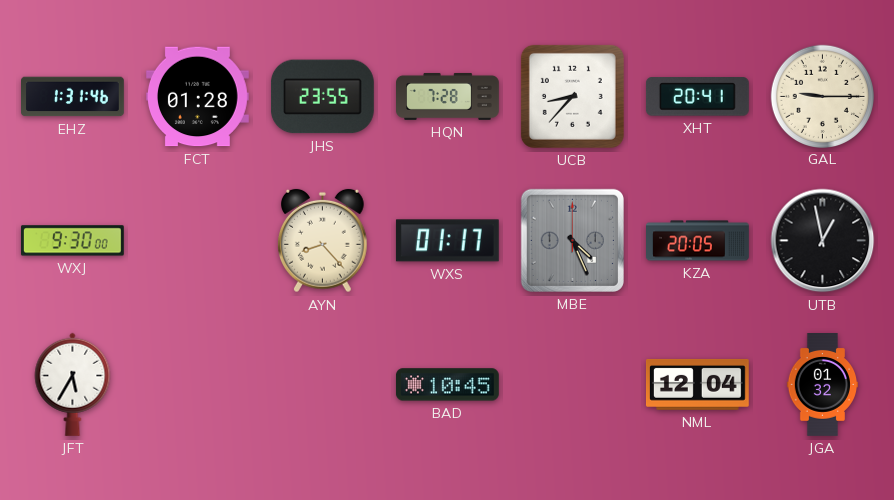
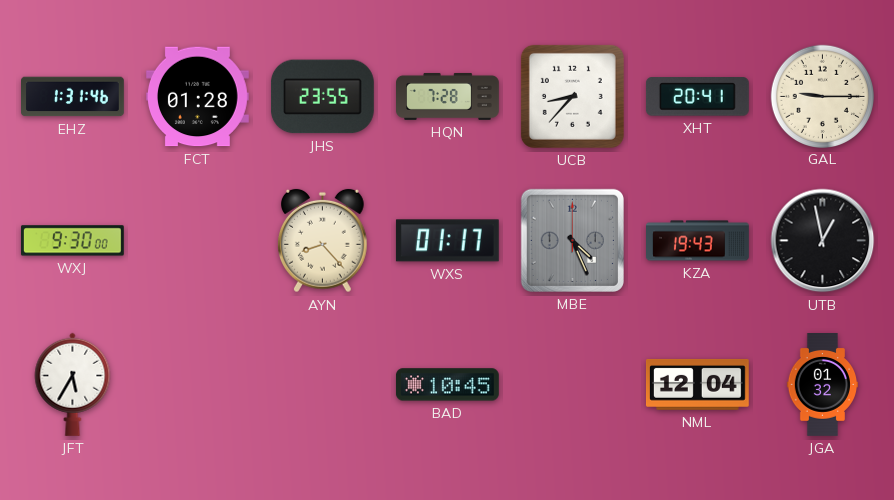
KZA: 20:05 -> 19:43 (698, 241)
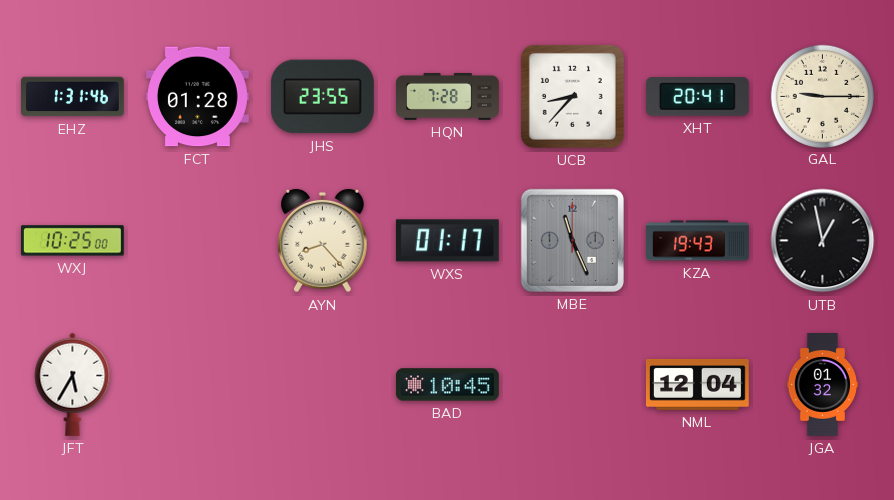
WXJ: 9:30 -> 10:25 (72, 241)
MBE: 4:26 -> 11:26 (572, 240)
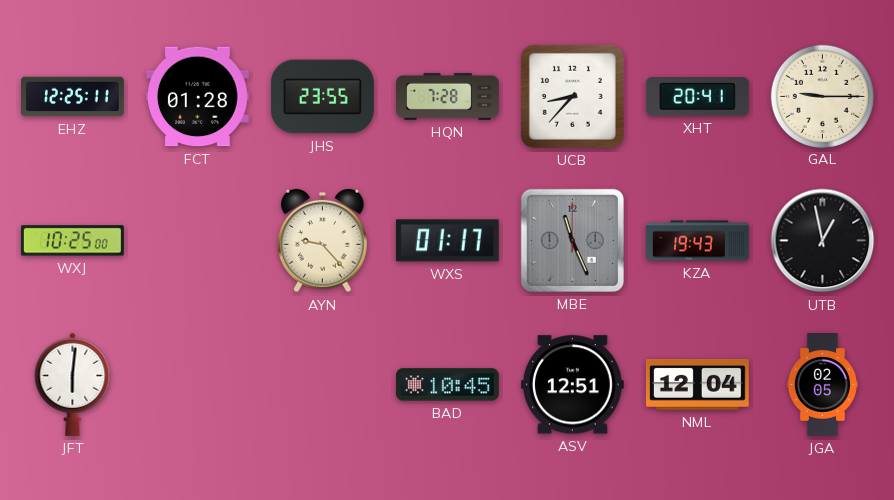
EHZ: 1:31 -> 12:25 (73, 97)
AYN: 8:23 -> 9:23 (323, 241)
JFT: 5:35 -> 6:01 (73, 384)
ASV: none -> 12:51 (572, 385)
JGA: 01:32 -> 02:05 (822, 385)
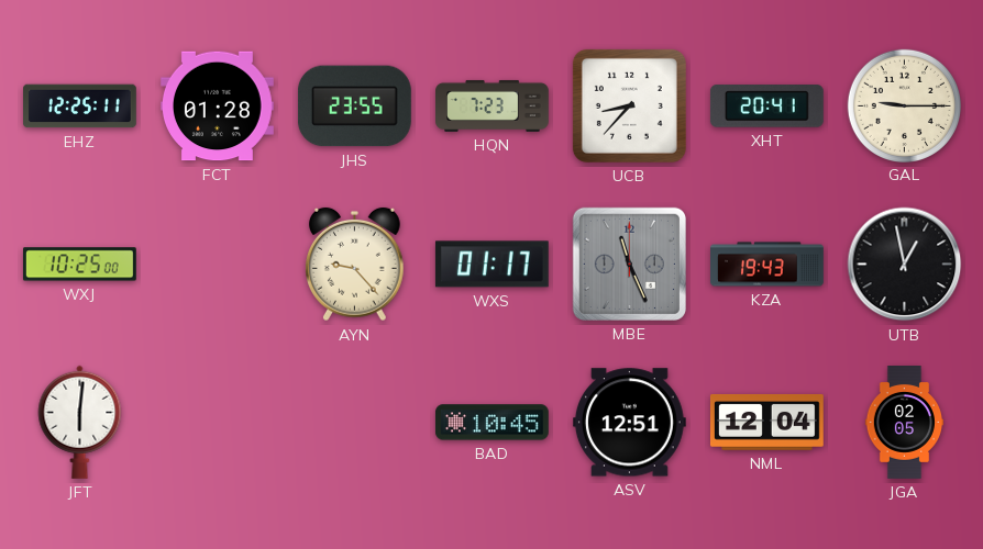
HQN: 7:28 -> 7:23 (493, 105)
